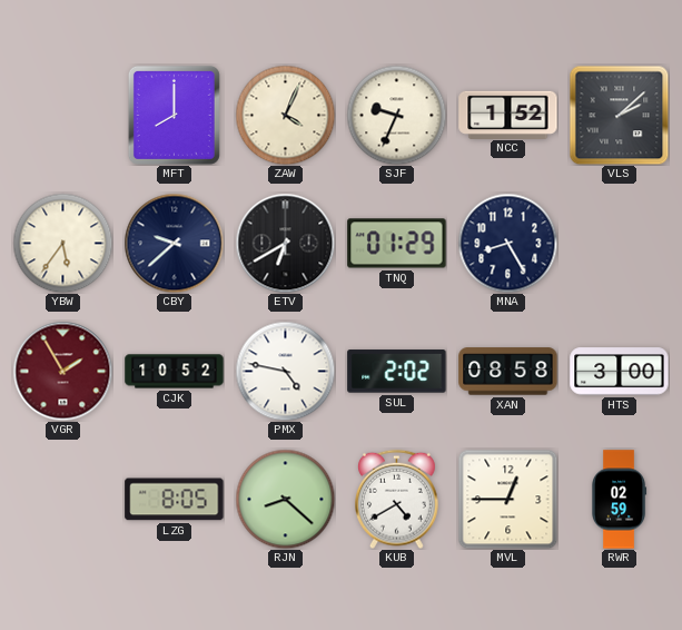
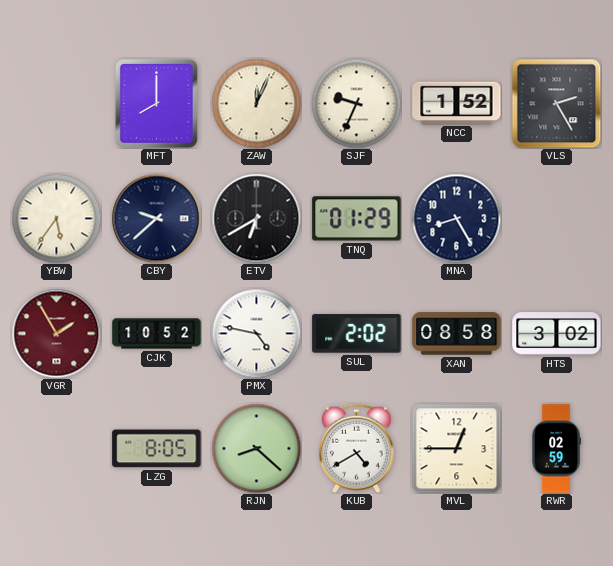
ZAW: 4:04 -> 12:04 (256, 103)
VLS: 2:08 -> 2:25 (556, 103)
HTS: 3:00 -> 3:02 (557, 334)
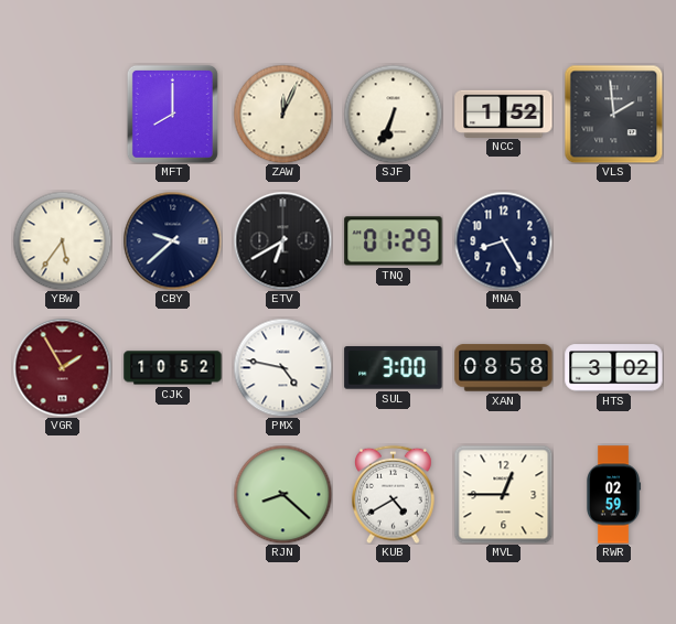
SJF: 9:34 -> 6:34 (393, 114)
VLS: 2:25 -> 1:59 (613, 114)
SUL: 2:02 -> 3:00 (394, 368)
LZG: 8:05 -> none (157, 449)
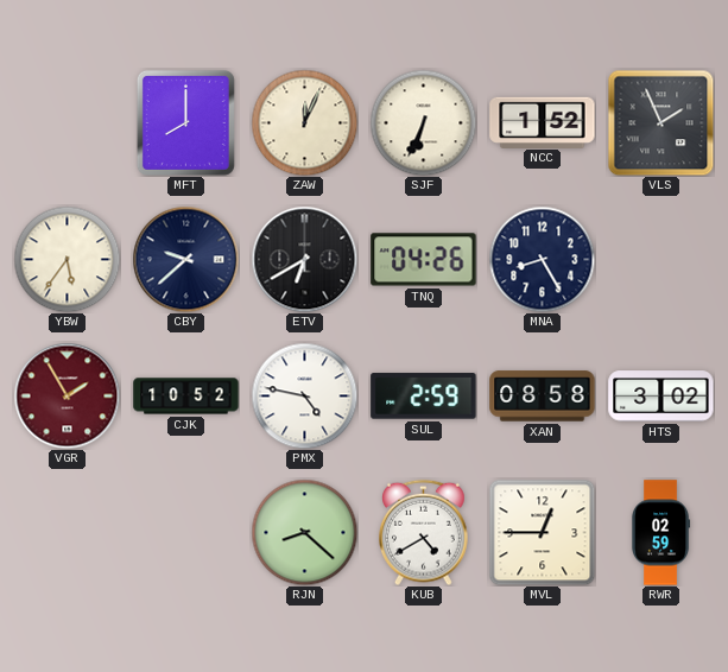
VLS: 1:59 -> 1:56 (660, 122)
TNQ: 01:29 -> 04:26 (424, 260)
SUL: 3:00 -> 2:59 (424, 397)
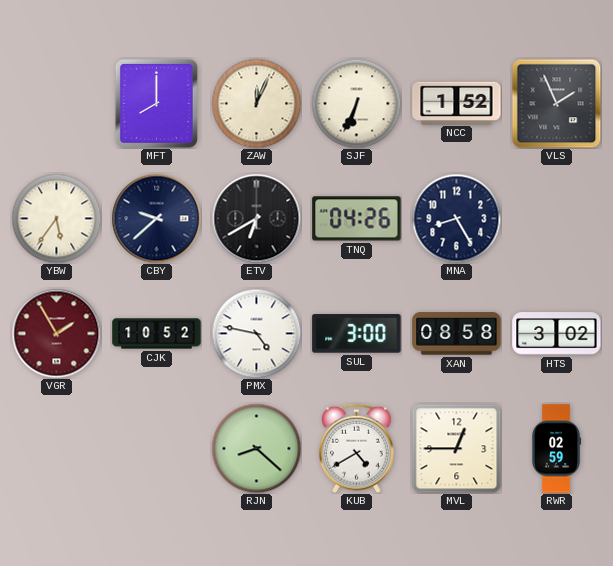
SUL: 2:59 -> 3:00 (357, 334)
